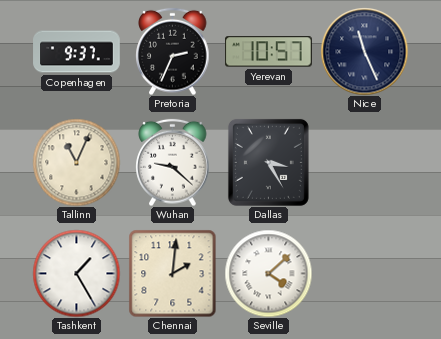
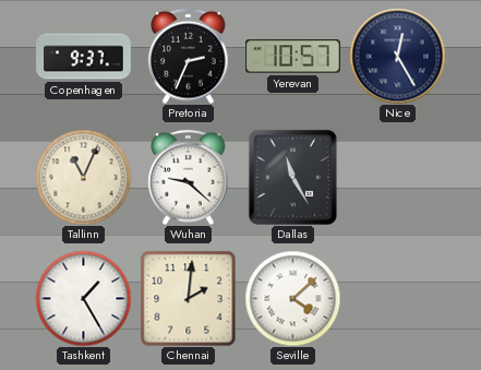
Nice: 11:26 -> 12:25 (397, 56)
Dallas: 3:25 -> 11:25 (292, 177)
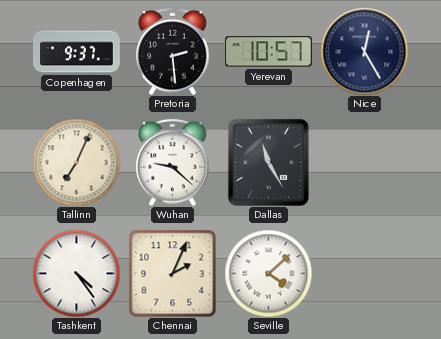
Pretoria: 2:34 -> 2:29 (173, 51)
Tallinn: 11:04 -> 7:04 (76, 162)
Tashkent: 1:25 -> 4:24 (76, 273)
Chennai: 2:01 -> 2:04 (172, 273)
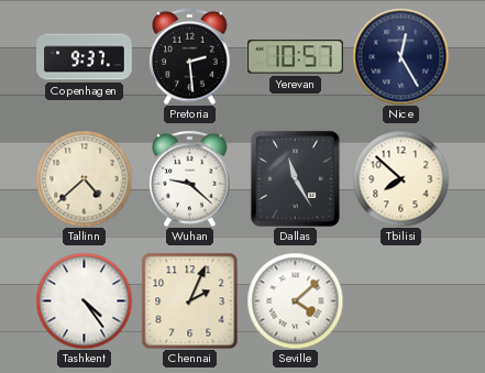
Tallinn: 7:04 -> 4:38 (84, 178)
Tbilisi: none -> 7:52 (400, 178)
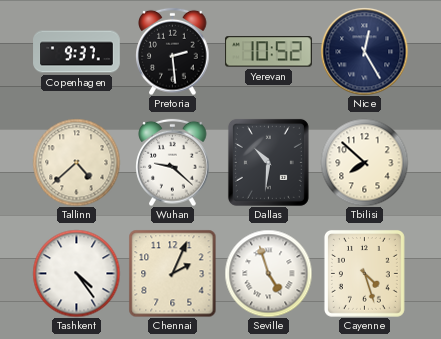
Yerevan: 10:57 -> 10:52 (269, 52)
Dallas: 11:25 -> 10:31 (268, 162)
Seville: 4:08 -> 4:57 (268, 273)
Cayenne: none -> 4:27 (364, 273)
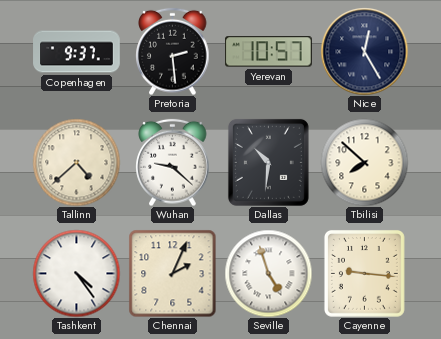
Yerevan: 10:52 -> 10:57 (269, 52)
Cayenne: 4:27 -> 9:16 (364, 273)
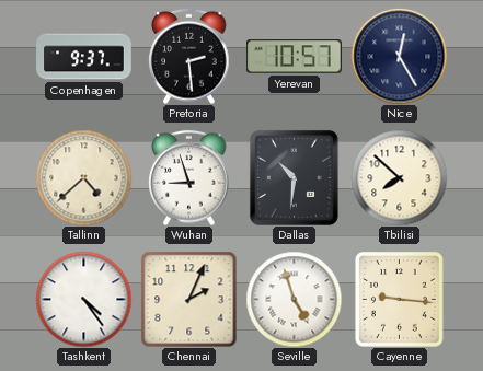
Wuhan: 9:22 -> 8:57 (189, 177)
